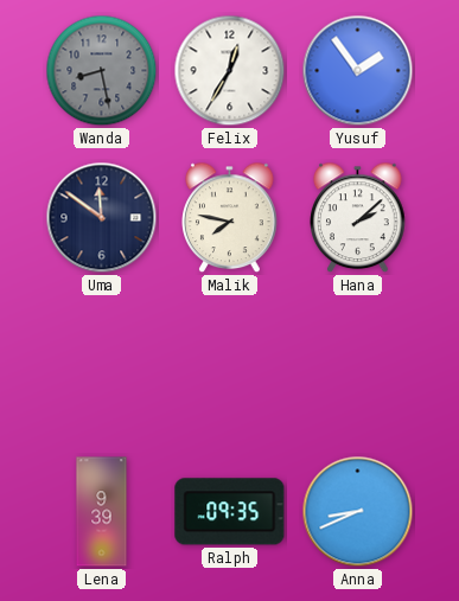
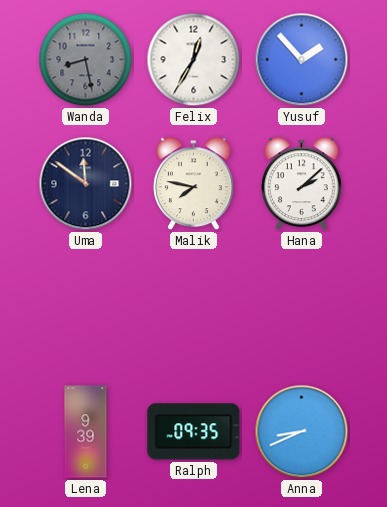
Yusuf: 1:54 -> 1:53 (302, 60)
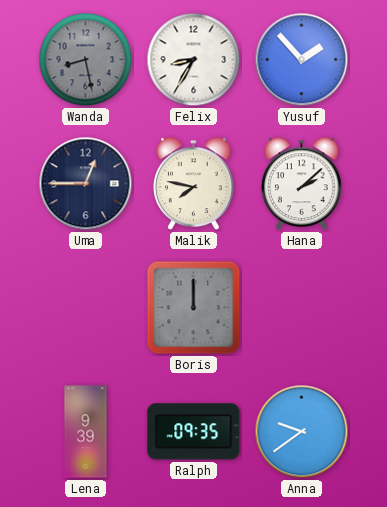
Felix: 12:35 -> 8:35 (194, 60)
Uma: 11:51 -> 12:45 (86, 184)
Boris: none -> 12:00 (194, 308)
Anna: 8:41 -> 9:39 (302, 432)
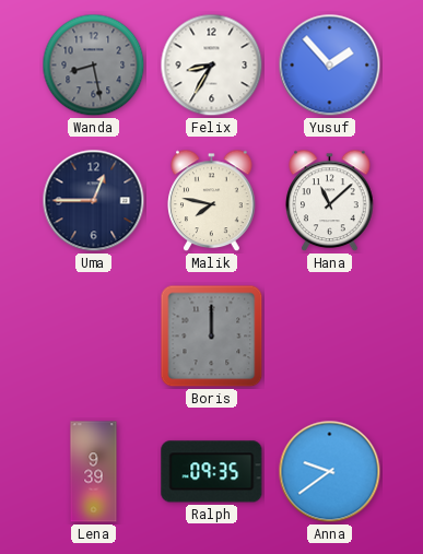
Hana: 2:08 -> 11:08 (330, 201)
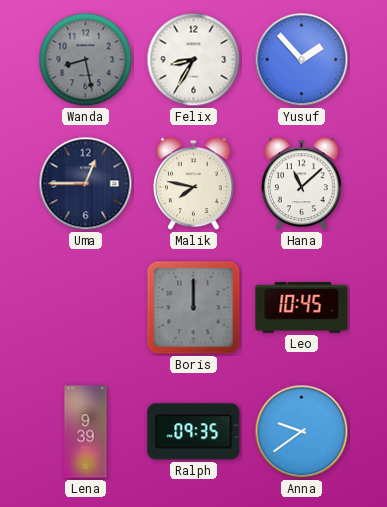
Leo: none -> 10:45 (302, 308)
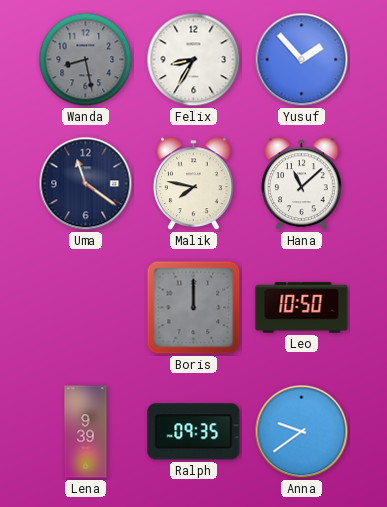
Uma: 12:45 -> 11:21 (86, 184)
Leo: 10:45 -> 10:50 (302, 308)
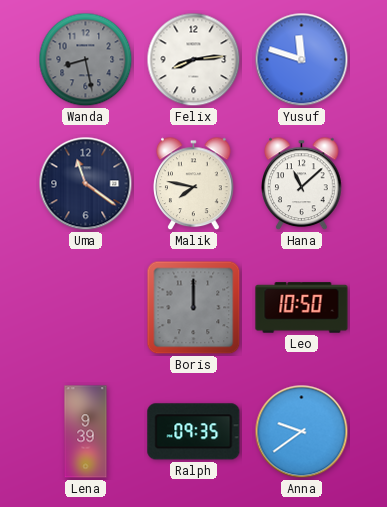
Felix: 8:35 -> 8:14 (194, 60)
Yusuf: 1:53 -> 11:48 (302, 60)
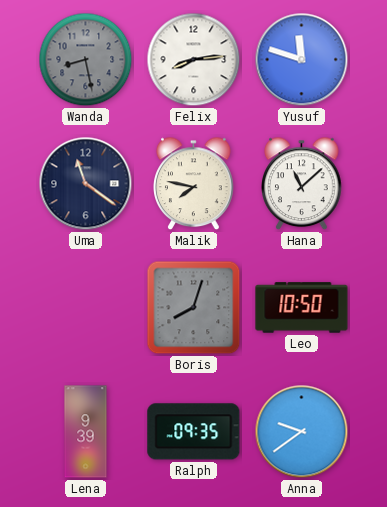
Boris: 12:00 -> 8:03 (194, 308)
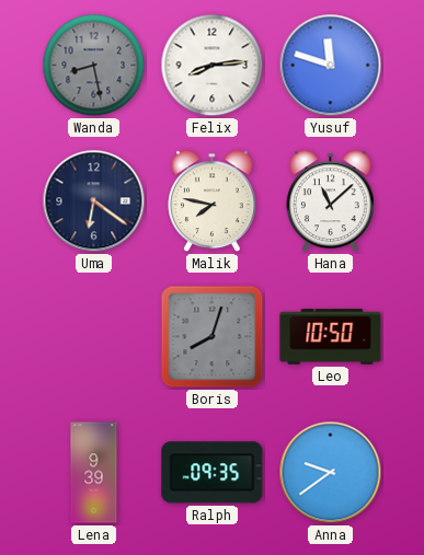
Uma: 11:21 -> 6:21 (94, 201)
